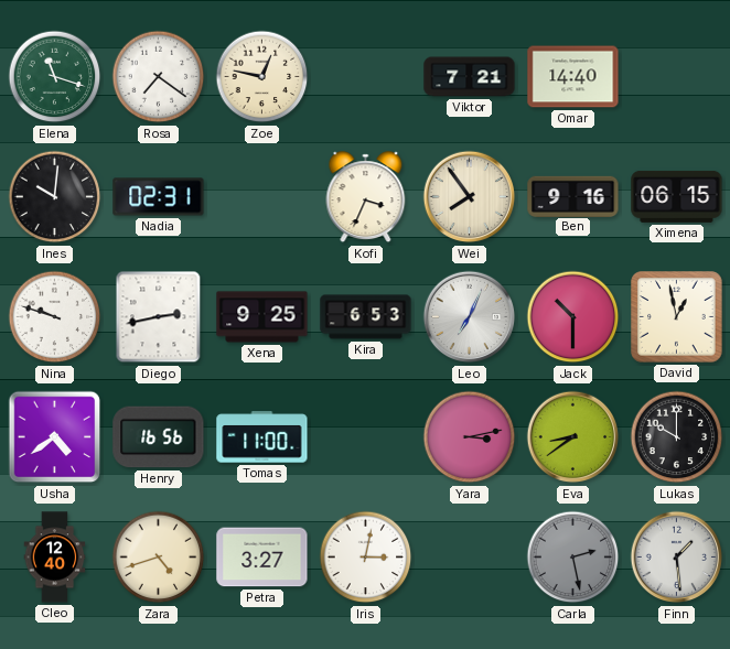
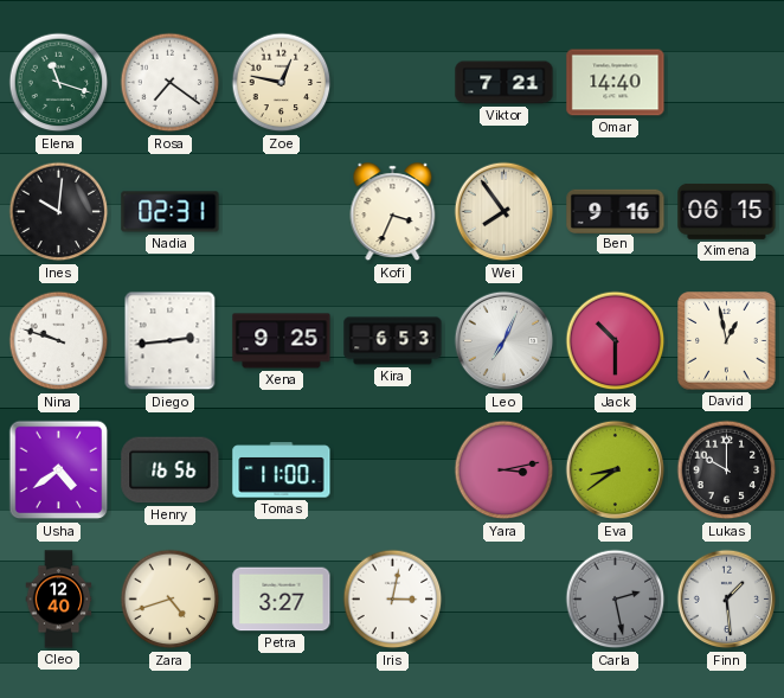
Diego: 2:43 -> 2:44 (171, 341)
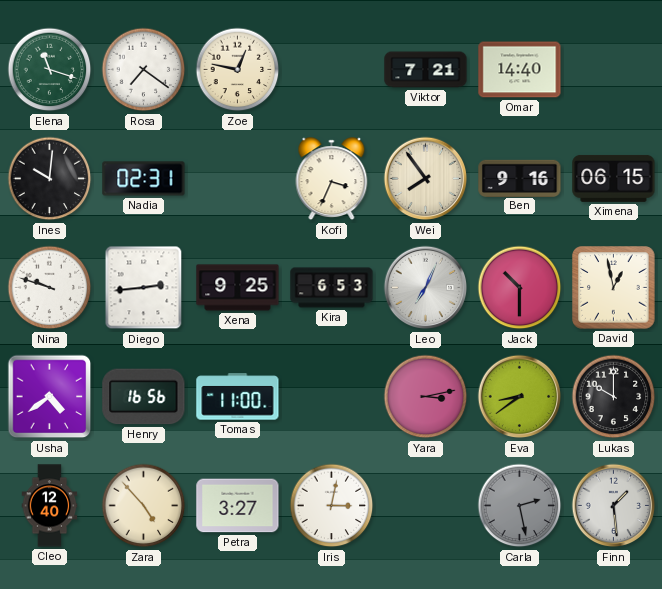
Zara: 4:42 -> 4:53 (144, 506)
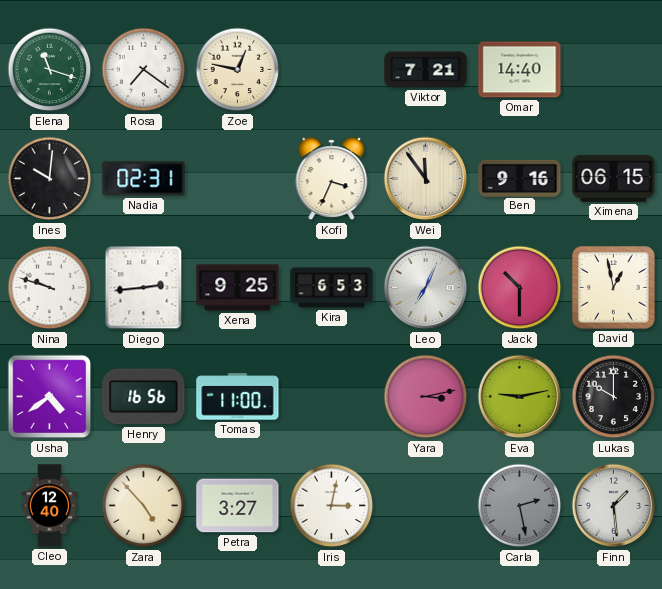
Wei: 7:54 -> 11:54 (426, 179)
Eva: 8:39 -> 9:13 (520, 397)
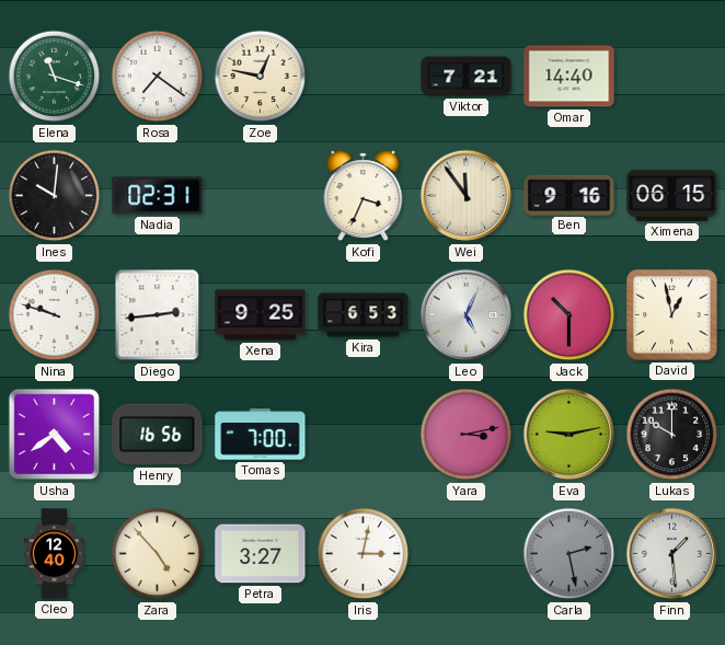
Leo: 7:04 -> 5:04 (467, 315)
Tomas: 11:00 -> 7:00 (261, 435)
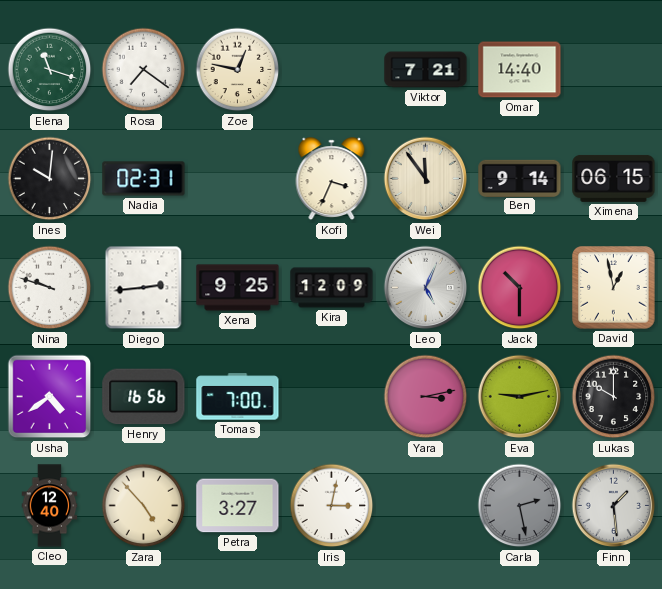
Ben: 9:16 -> 9:14 (520, 178)
Kira: 6:53 -> 12:09 (332, 288)
